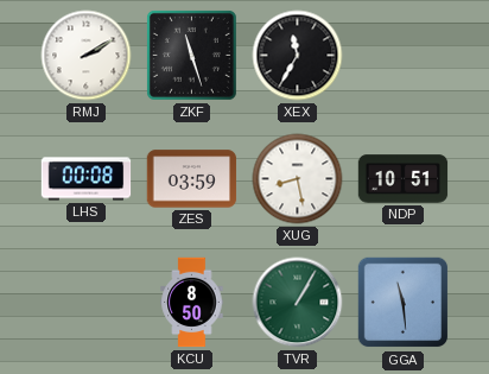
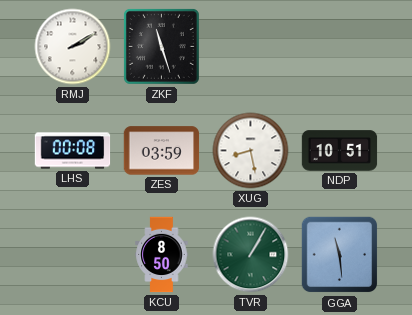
XEX: 11:35 -> none (298, 56)
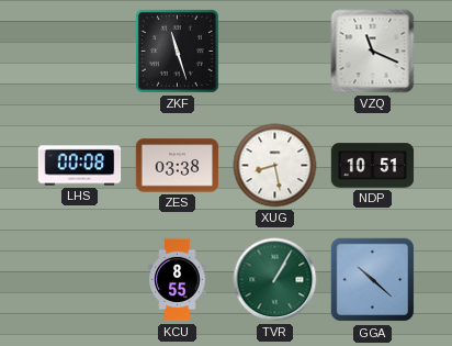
RMJ: 2:10 -> none (73, 47)
VZQ: none -> 11:19 (373, 52)
ZES: 03:59 -> 03:38 (178, 166)
KCU: 8:50 -> 8:55 (178, 280)
GGA: 11:29 -> 10:22 (373, 280)
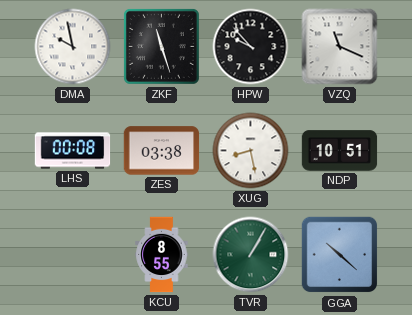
DMA: none -> 9:58 (73, 47)
HPW: none -> 9:53 (251, 47)
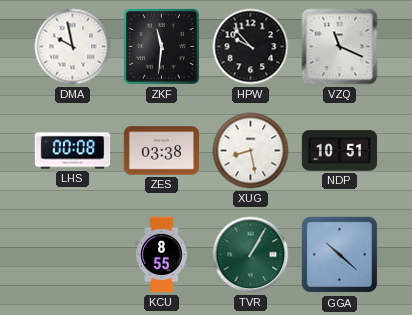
ZKF: 11:27 -> 11:31 (161, 46)
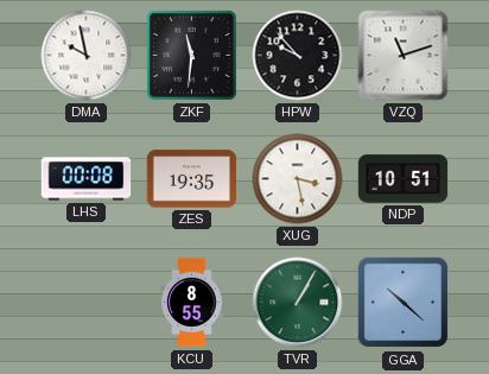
VZQ: 11:19 -> 11:12 (404, 56)
ZES: 03:38 -> 19:35 (192, 179)
XUG: 8:28 -> 3:28 (298, 179)
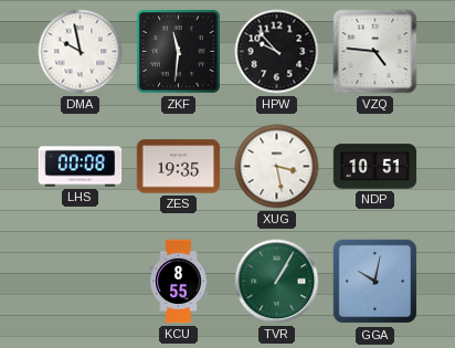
VZQ: 11:12 -> 4:46 (375, 52)
GGA: 10:22 -> 10:02 (375, 282)
